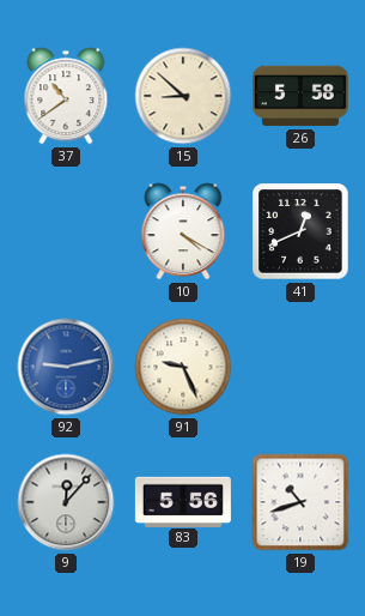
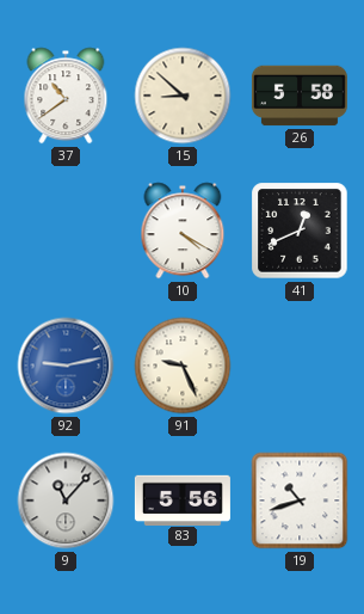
9: 12:07 -> 11:07 (66, 501)
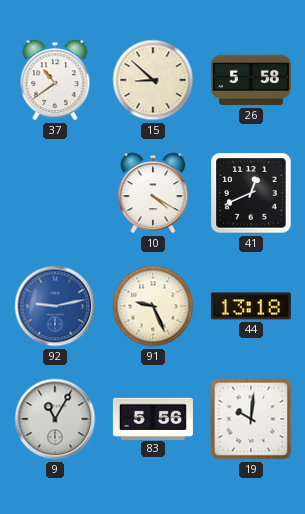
44: none -> 13:18 (251, 306)
9: 11:07 -> 11:05 (55, 419)
19: 10:42 -> 10:01 (251, 419)
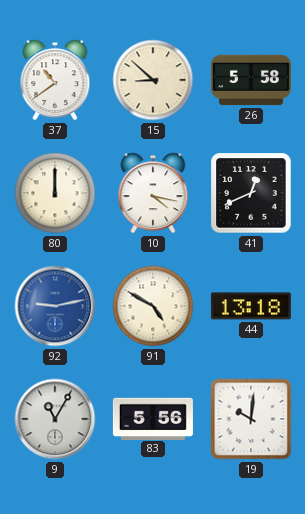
80: none -> 12:00 (55, 193)
10: 4:20 -> 4:17 (153, 193)
91: 9:26 -> 4:50 (153, 306)
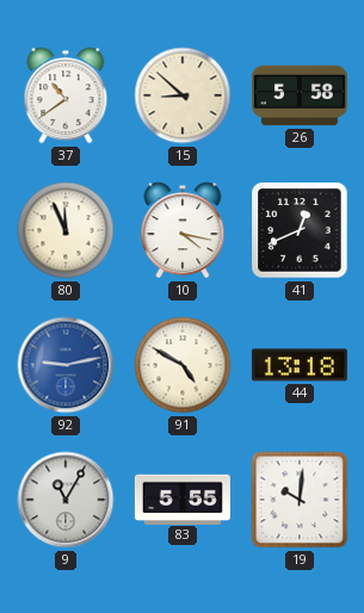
80: 12:00 -> 11:56 (66, 230)
83: 5:56 -> 5:55 (183, 499)
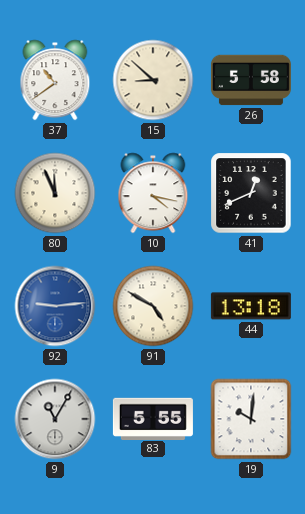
92: 9:13 -> 9:14 (55, 306)
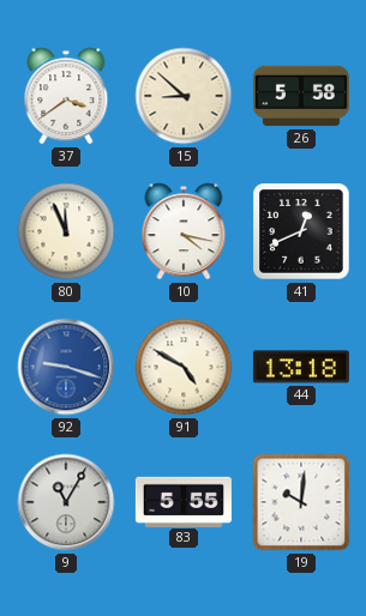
37: 10:39 -> 3:39 (66, 96)
92: 9:14 -> 9:18 (66, 367)
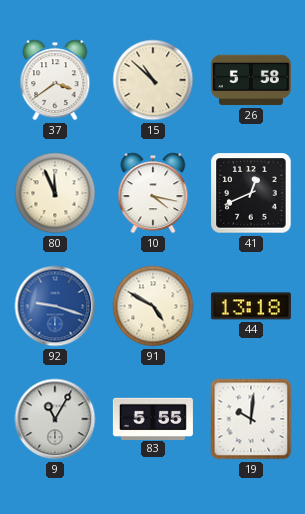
15: 8:52 -> 10:52 (153, 80)
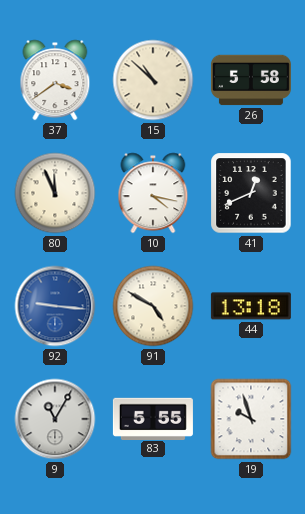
92: 9:18 -> 9:16 (55, 306)
19: 10:01 -> 9:57 (251, 419)
